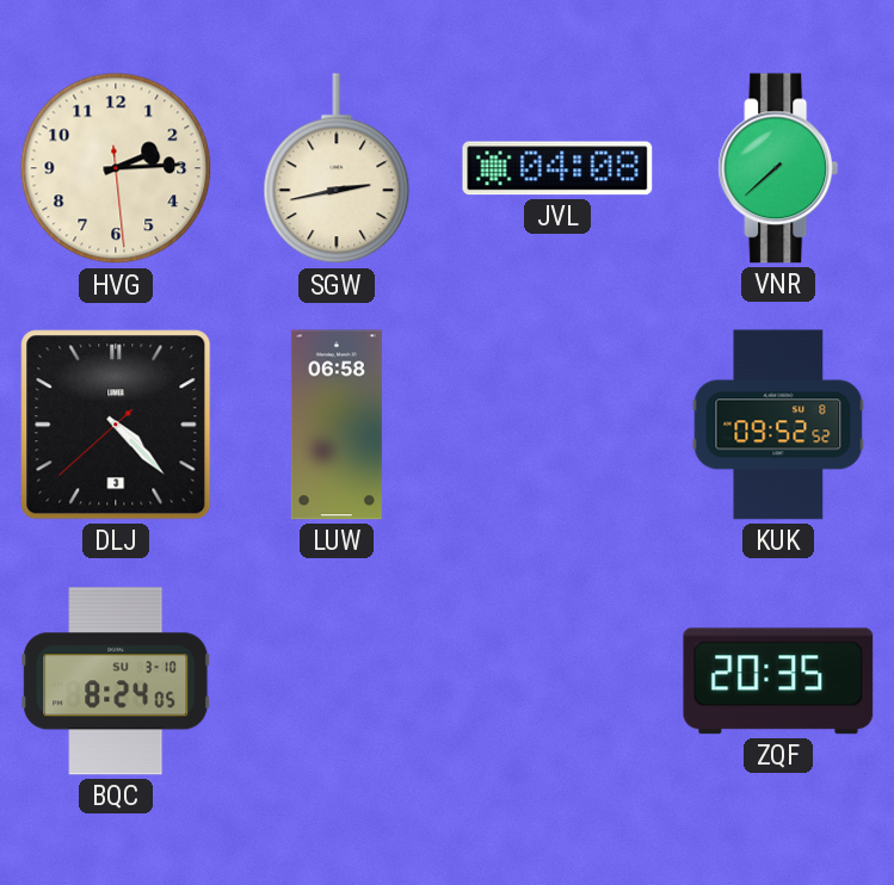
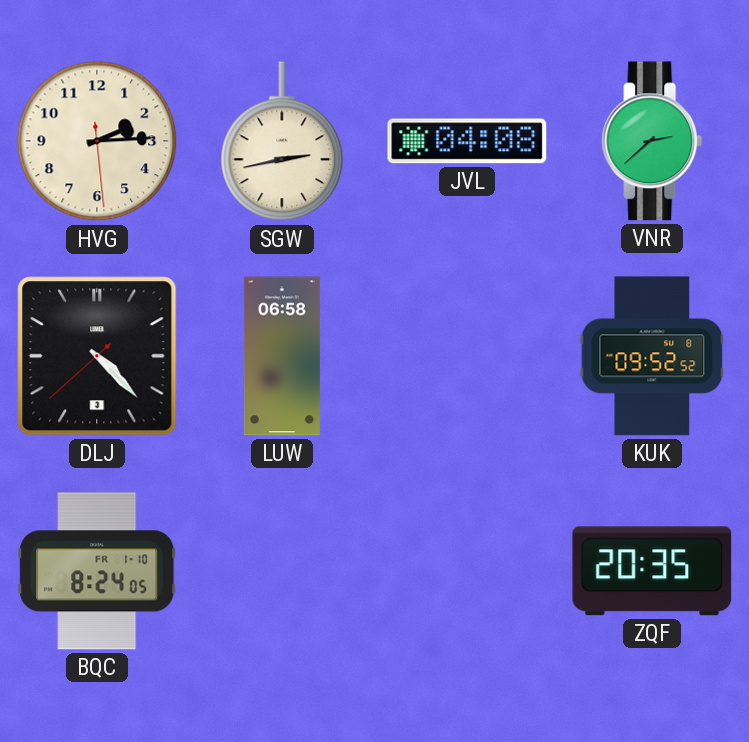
VNR: 7:38 -> 2:38 (652, 141)
BQC date: SU 3-10 -> FR 1-10 (97, 571)
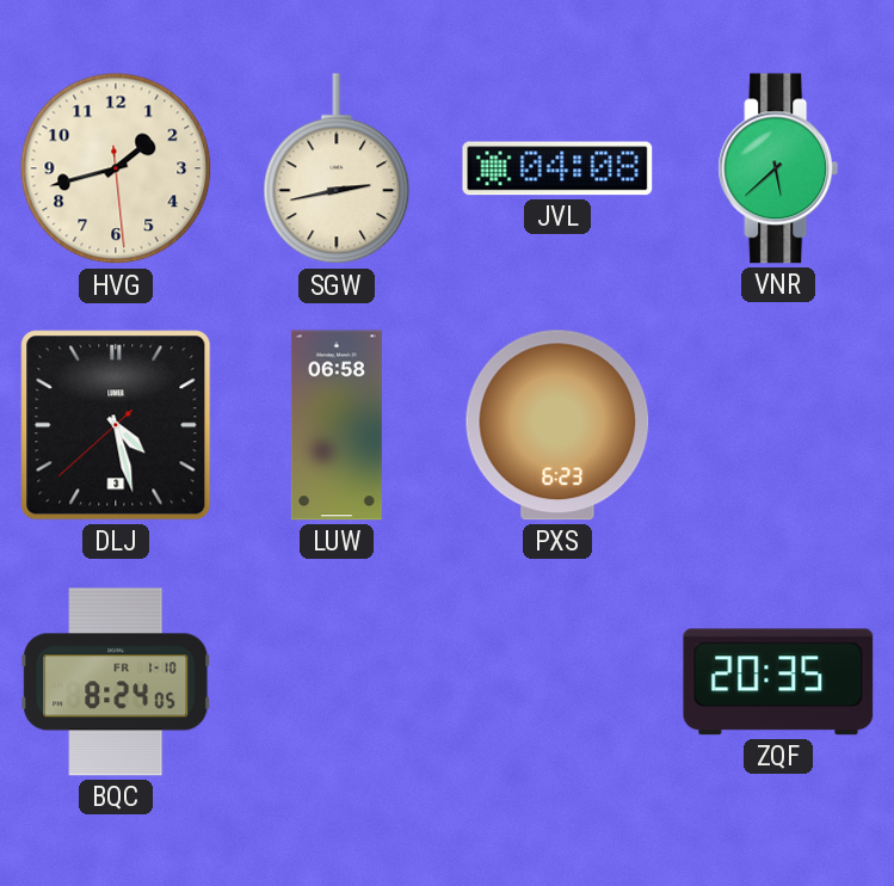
HVG: 2:14 -> 1:42 (116, 168)
VNR: 2:38 -> 5:38 (778, 168)
DLJ: 4:22 -> 4:27 (116, 425)
PXS: none -> 6:23 (557, 425)
KUK: 09:52 -> none (652, 356)
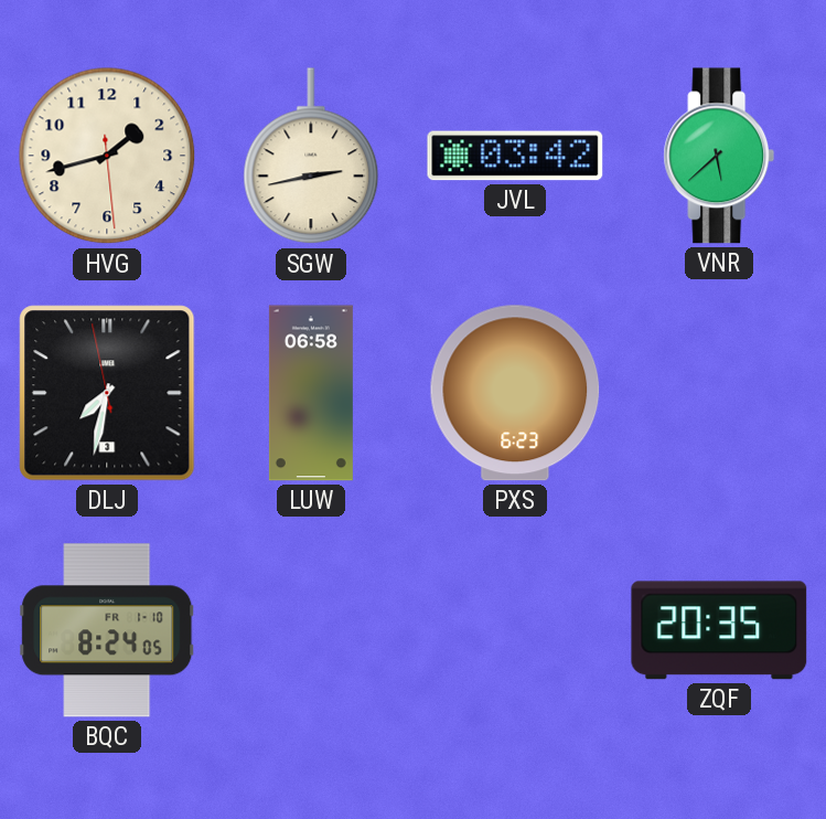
JVL: 04:08 -> 03:42 (515, 156)
DLJ: 4:27 -> 7:31 (107, 393)
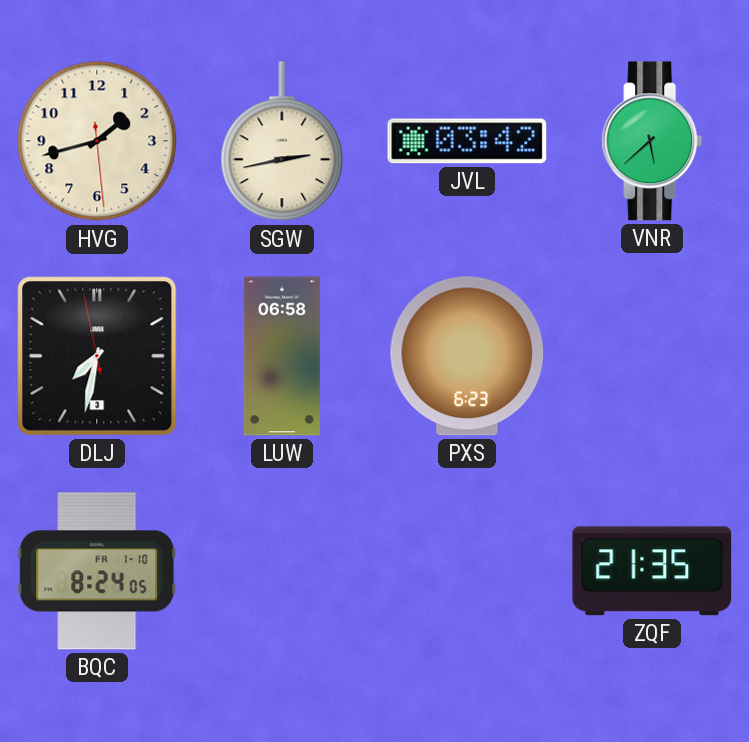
ZQF: 20:35 -> 21:35 (652, 571)
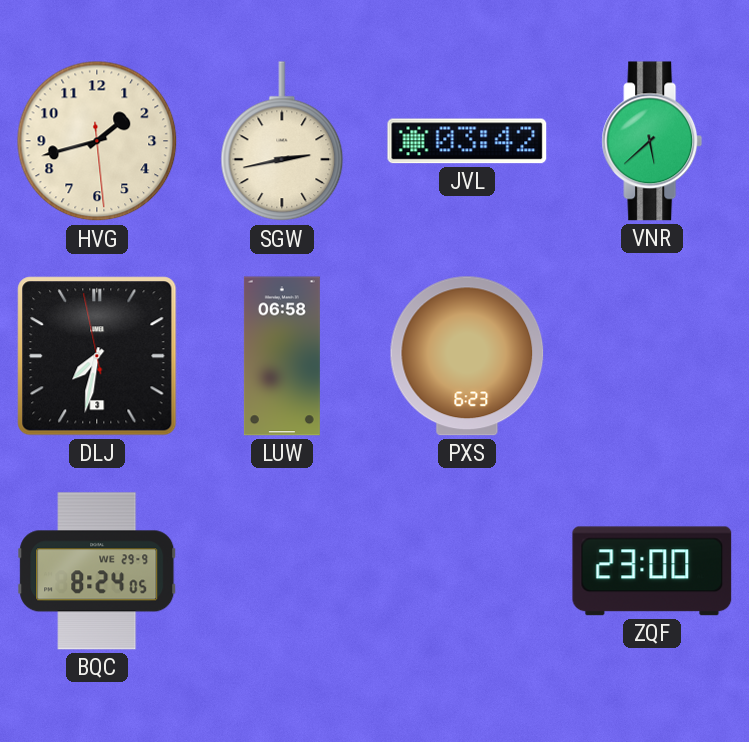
BQC date: FR 1-10 -> WE 29-9 (97, 571)
ZQF: 21:35 -> 23:00 (652, 571)
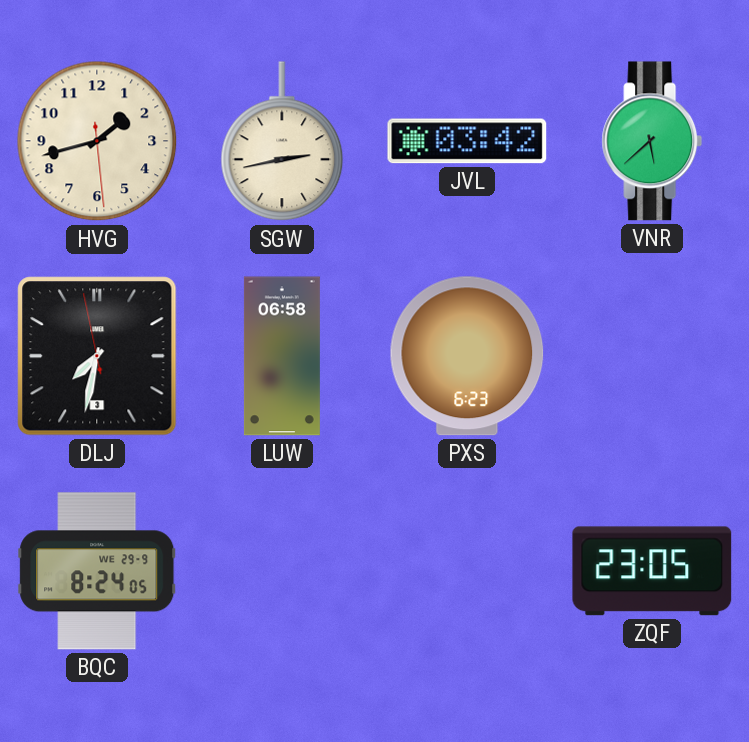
ZQF: 23:00 -> 23:05 (652, 571)
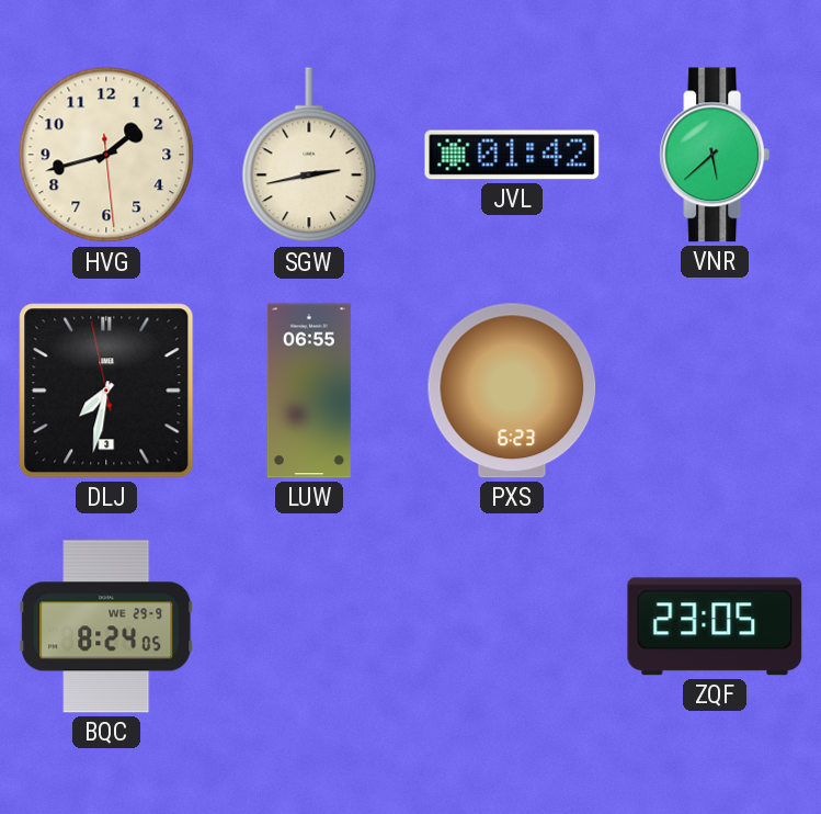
JVL: 03:42 -> 01:42 (512, 155)
LUW: 06:58 -> 06:55 (309, 391)
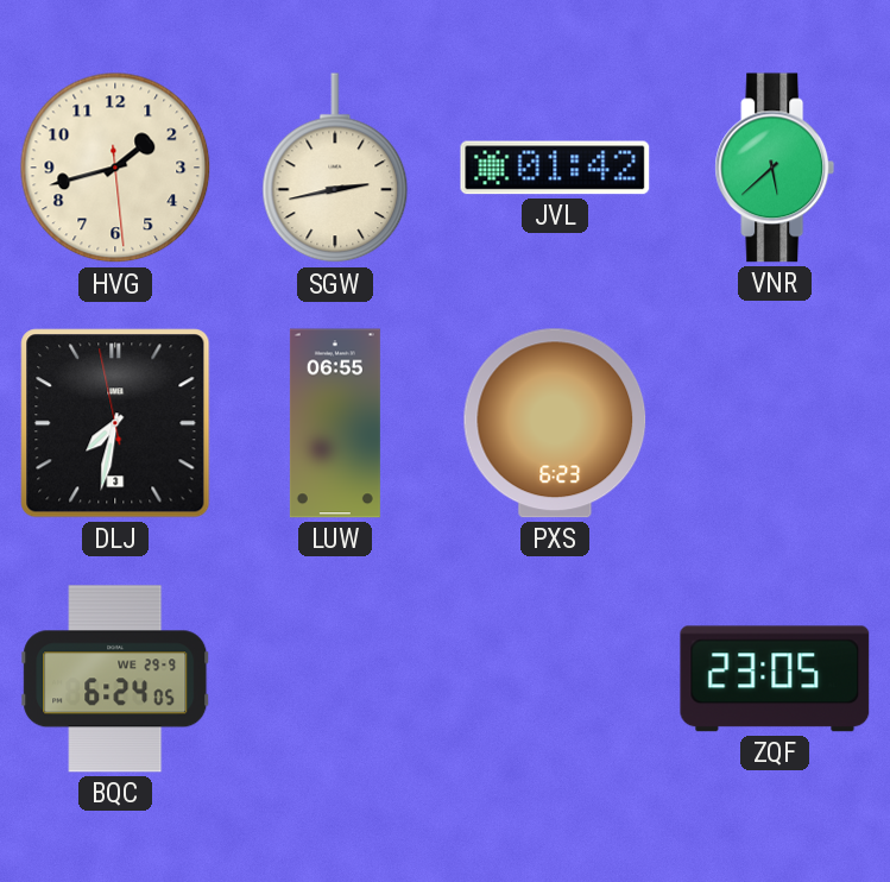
BQC: 8:24 -> 6:24 (115, 679)
